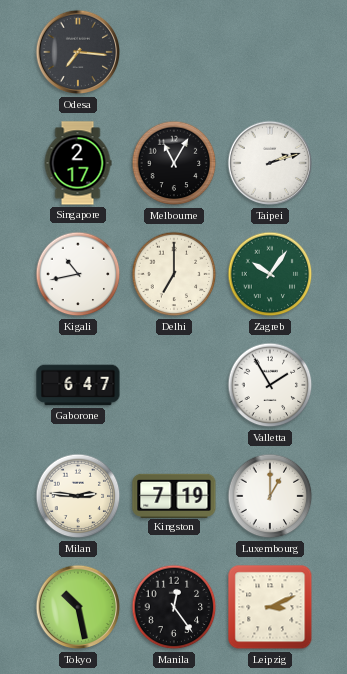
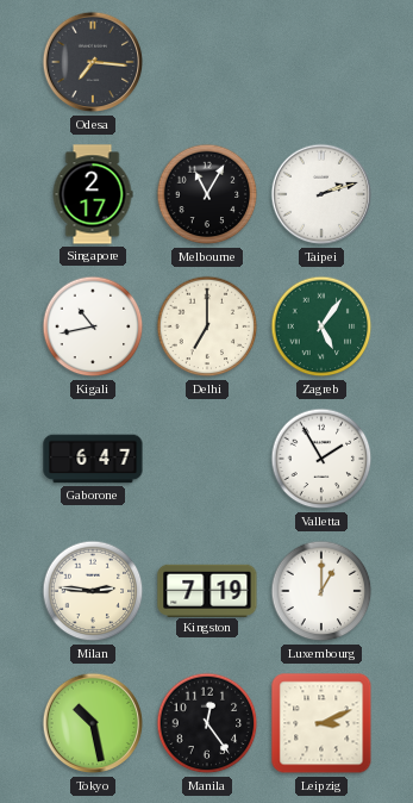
Zagreb: 10:06 -> 5:06 (321, 326)
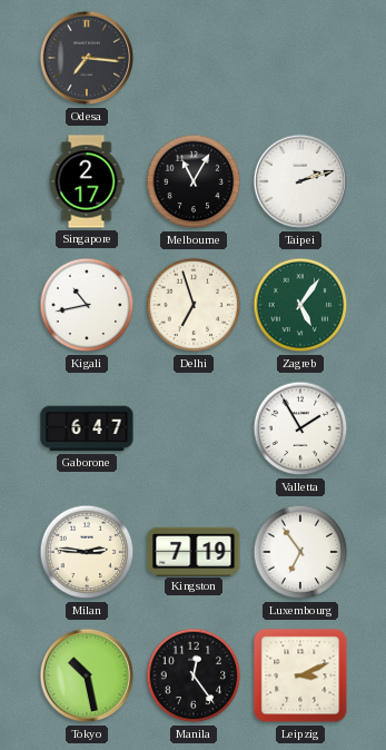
Delhi: 7:00 -> 6:57 (194, 305)
Luxembourg: 1:00 -> 6:54 (300, 552)
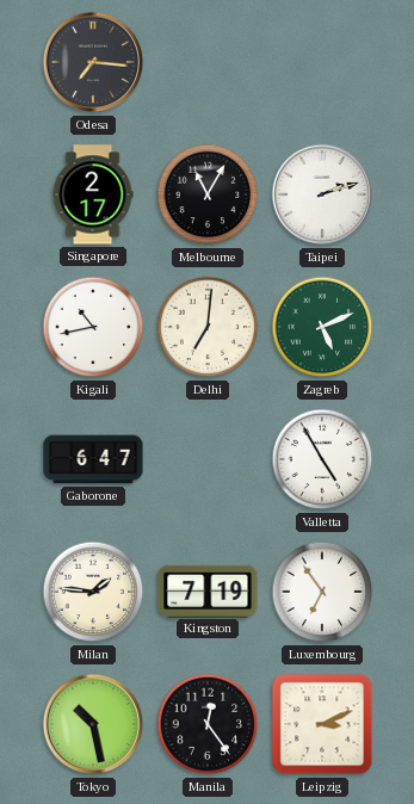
Delhi: 6:57 -> 7:01 (208, 327)
Zagreb: 5:06 -> 5:11 (322, 327)
Valletta: 1:55 -> 4:55 (322, 459)
Milan: 2:46 -> 1:46 (93, 592)
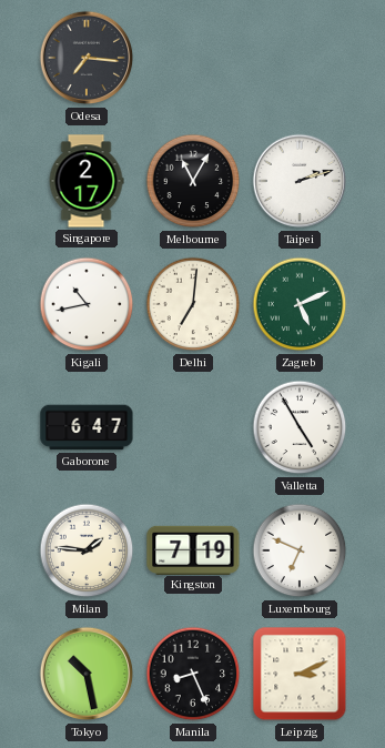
Luxembourg: 6:54 -> 6:49 (300, 550)
Manila: 12:24 -> 8:26 (193, 674)
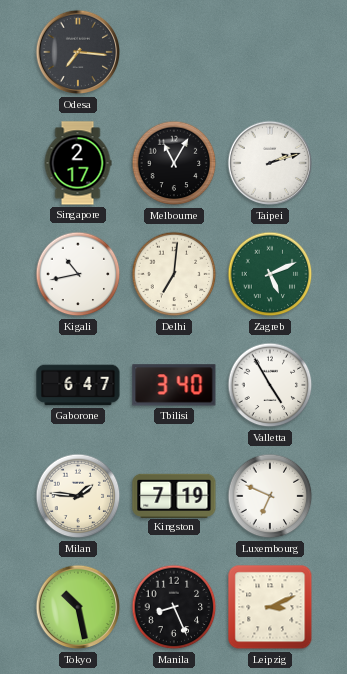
Tbilisi: none -> 3:40 (174, 385)
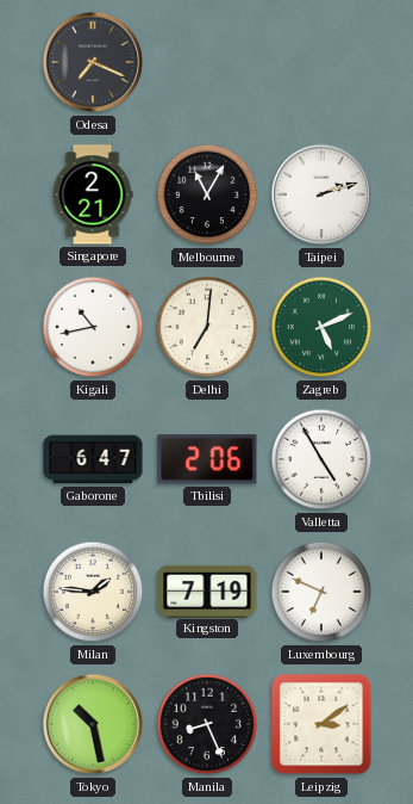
Odesa: 7:16 -> 7:19 (93, 62)
Singapore: 2:17 -> 2:21 (93, 194)
Tbilisi: 3:40 -> 2:06 (207, 459)
Leipzig: 3:11 -> 3:09 (321, 724)
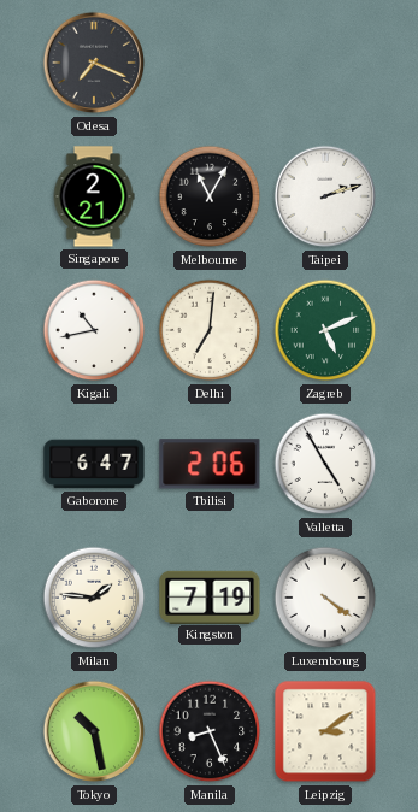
Luxembourg: 6:49 -> 4:21 (325, 598)
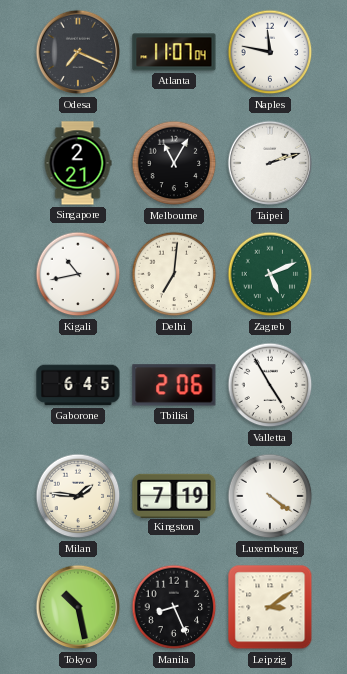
Atlanta: none -> 11:07 (174, 52)
Naples: none -> 11:47 (270, 52)
Gaborone: 6:47 -> 6:45 (78, 385)
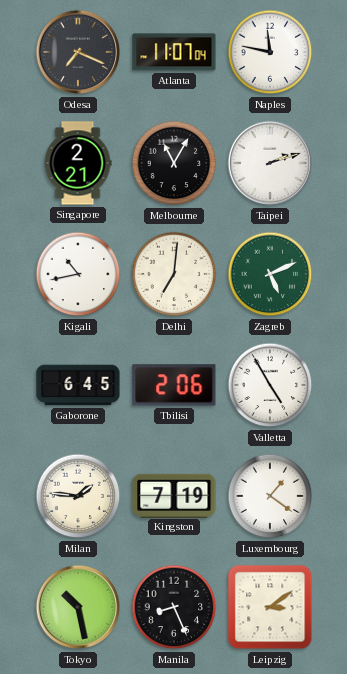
Luxembourg: 4:21 -> 1:21 (270, 496)
